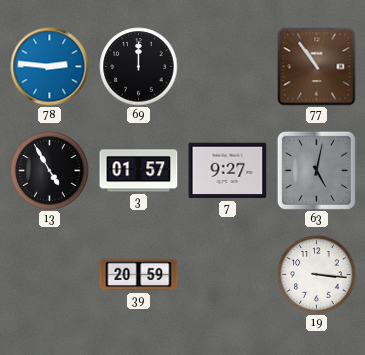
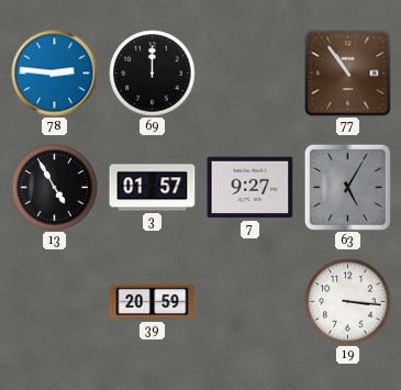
63: 5:02 -> 5:05 (347, 187)
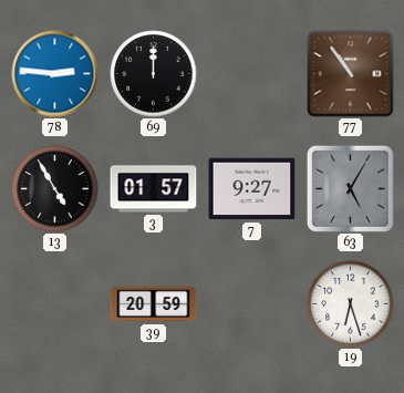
19: 3:16 -> 6:27 (351, 304)
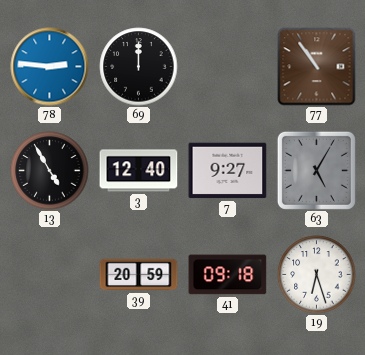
3: 01:57 -> 12:40 (139, 171)
41: none -> 09:18 (228, 275)
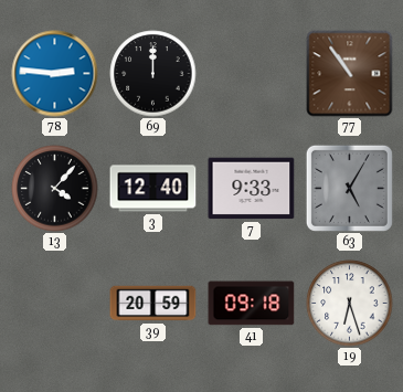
13: 4:55 -> 4:07 (55, 189)
7: 9:27 -> 9:33 (252, 189)
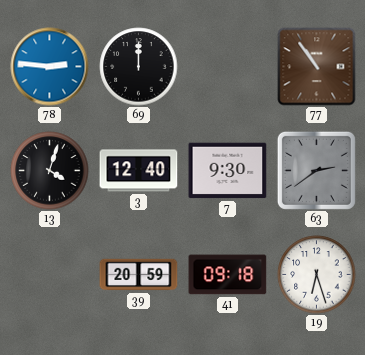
13: 4:07 -> 4:03 (50, 171)
7: 9:33 -> 9:30 (228, 171)
63: 5:05 -> 2:39 (316, 170)
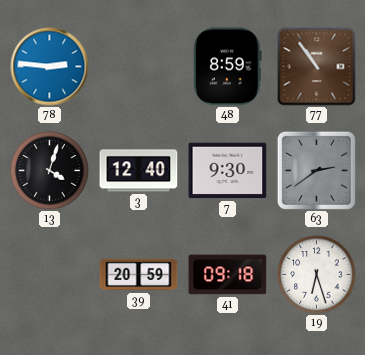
69: 12:00 -> none (139, 67)
48: none -> 8:59 (228, 67)
